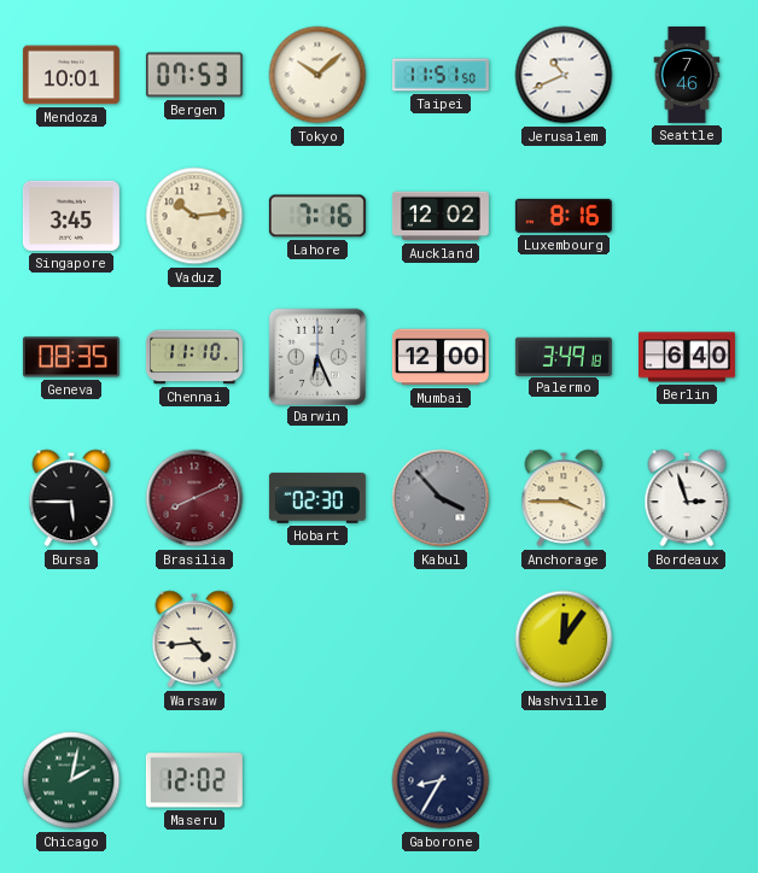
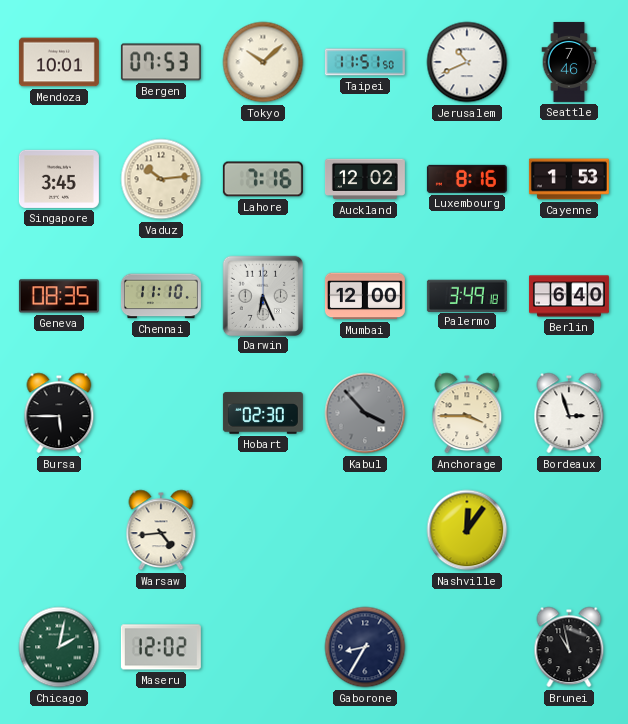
Cayenne: none -> 1:53 (569, 179)
Brasilia: 8:11 -> none (194, 498)
Brunei: none -> 10:58 (569, 647)
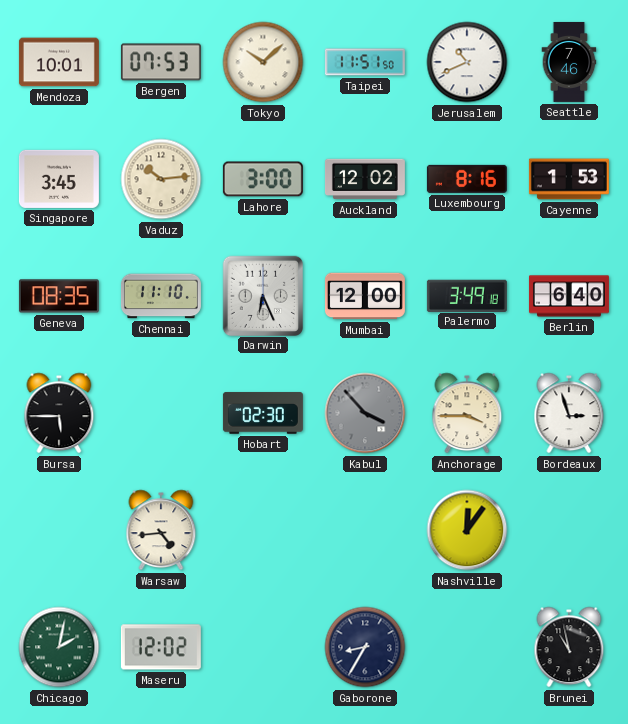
Lahore: 7:16 -> 3:00 (263, 179)
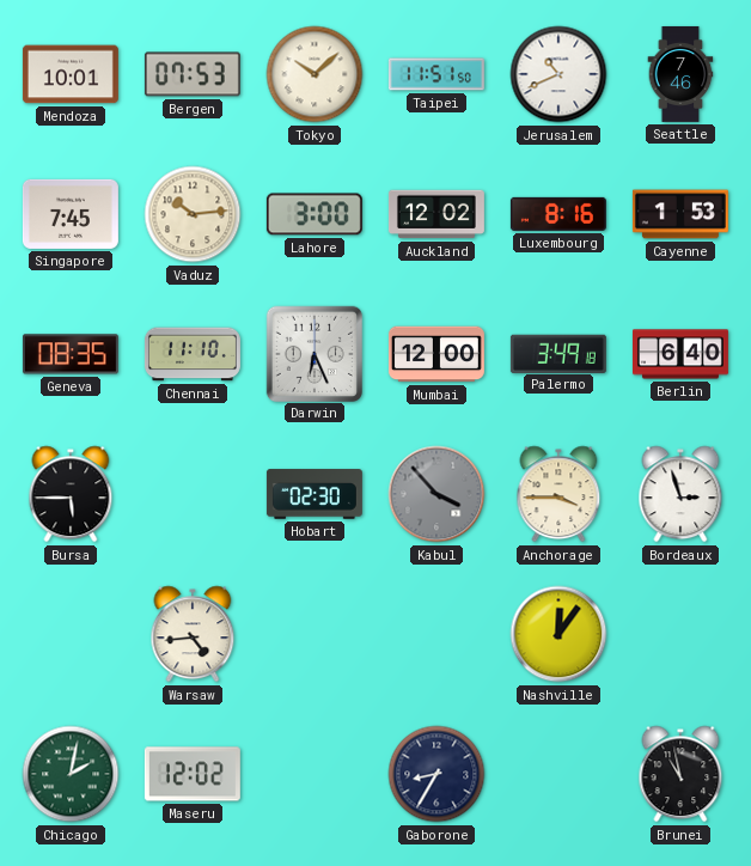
Singapore: 3:45 -> 7:45 (71, 214)
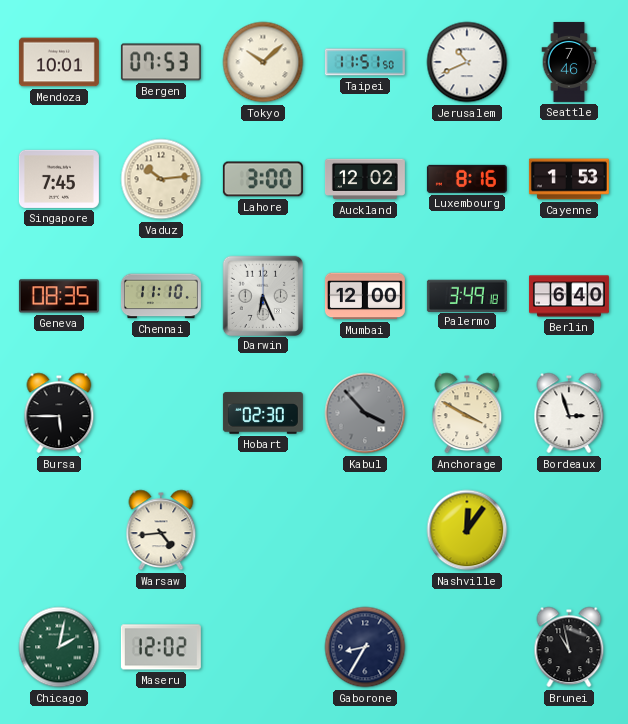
Anchorage: 3:45 -> 3:50 (467, 413)
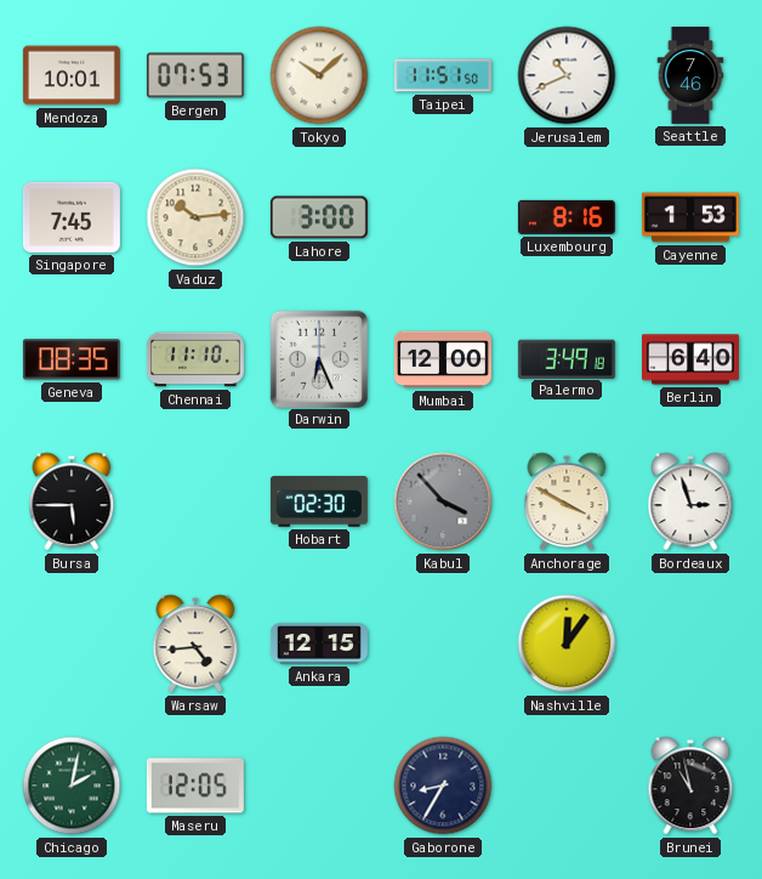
Auckland: 12:02 -> none (365, 179)
Ankara: none -> 12:15 (319, 643)
Maseru: 12:02 -> 12:05 (195, 786)
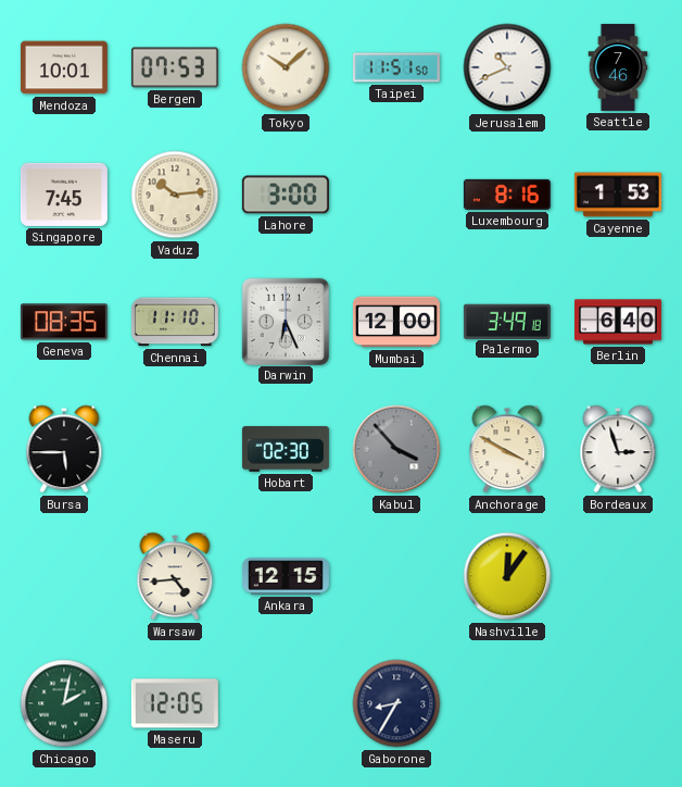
Brunei: 10:58 -> none (690, 786)
